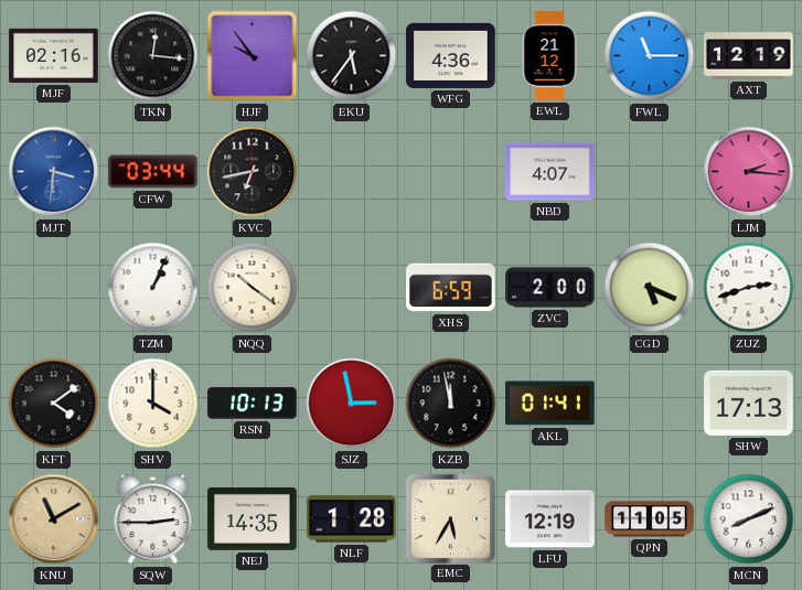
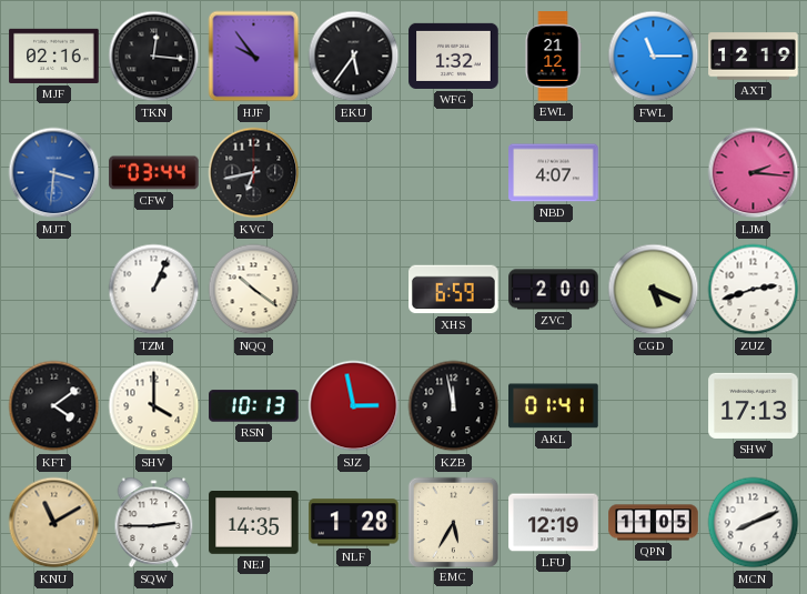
WFG: 4:36 -> 1:32 (454, 56)
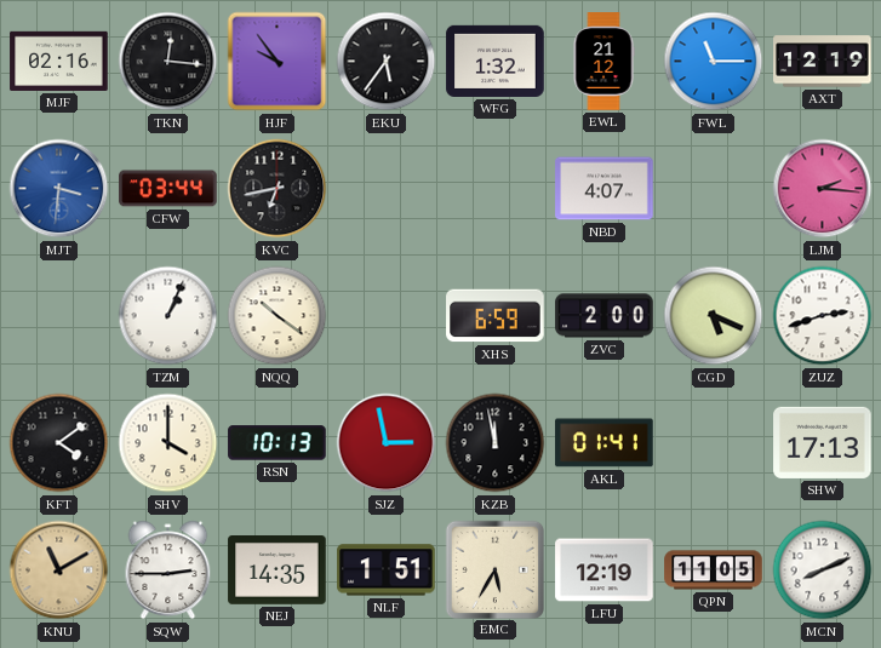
NLF: 1:28 -> 1:51 (387, 570)
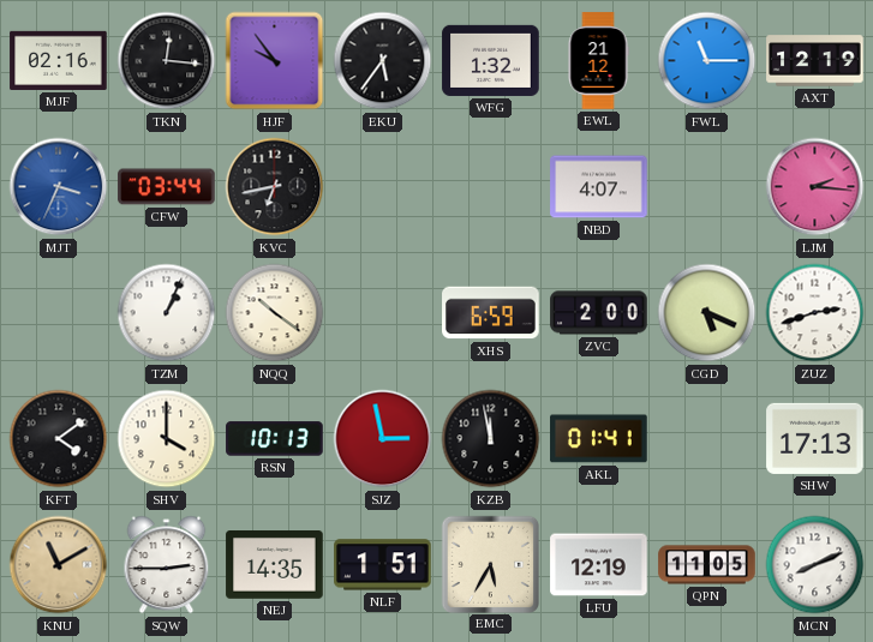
MJT: 3:31 -> 3:34 (59, 187)
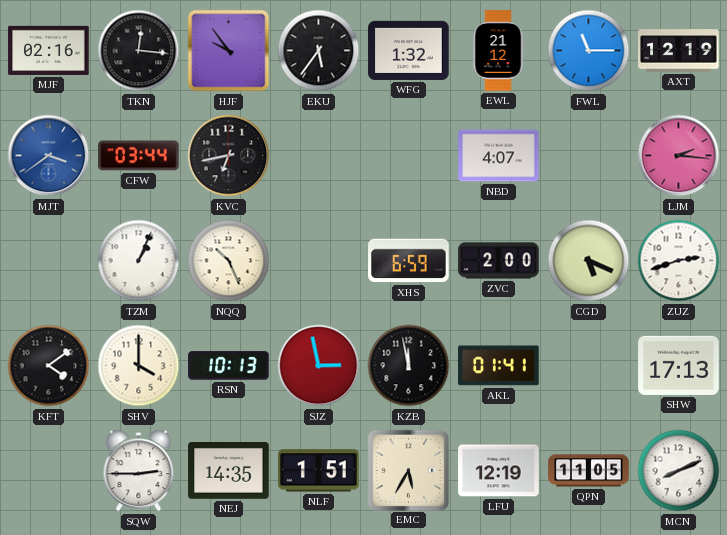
MJT: 3:34 -> 3:39 (49, 156)
NQQ: 10:21 -> 10:26 (229, 261)
KNU: 11:10 -> none (59, 565)
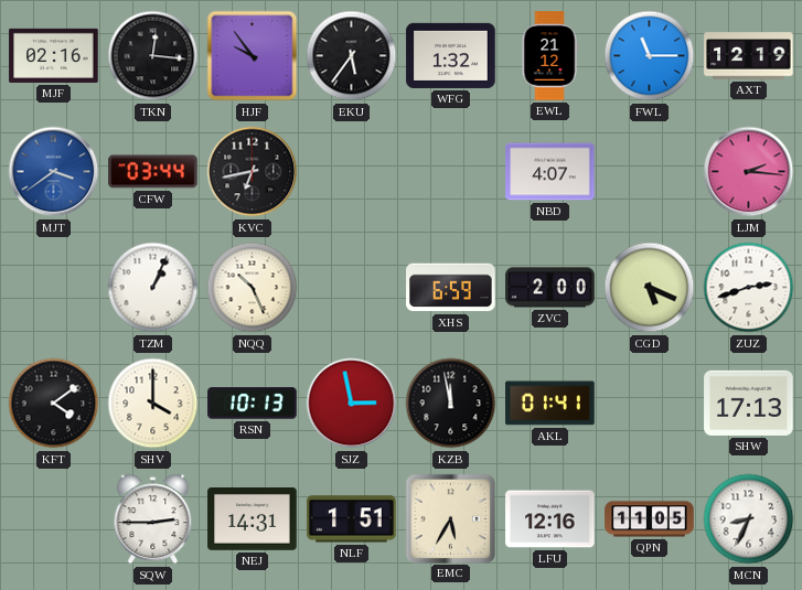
NEJ: 14:35 -> 14:31 (253, 519)
LFU: 12:19 -> 12:16 (550, 519)
MCN: 8:11 -> 8:34 (749, 519)
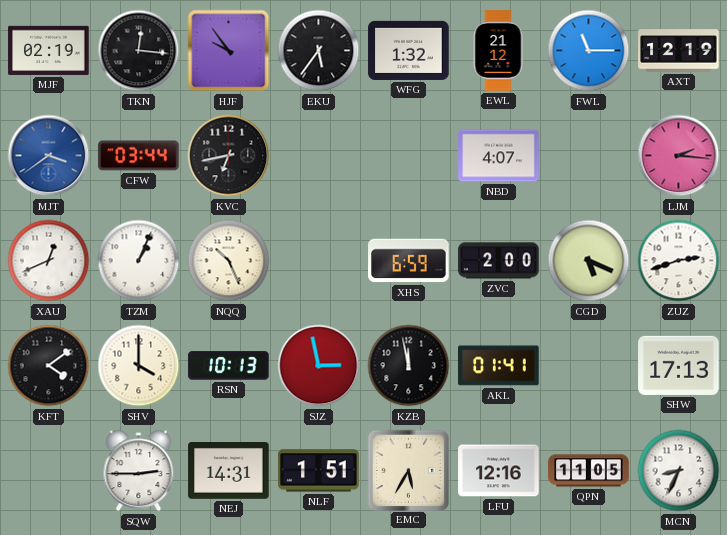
MJF: 02:16 -> 02:19 (49, 50)
XAU: none -> 12:41 (49, 261)
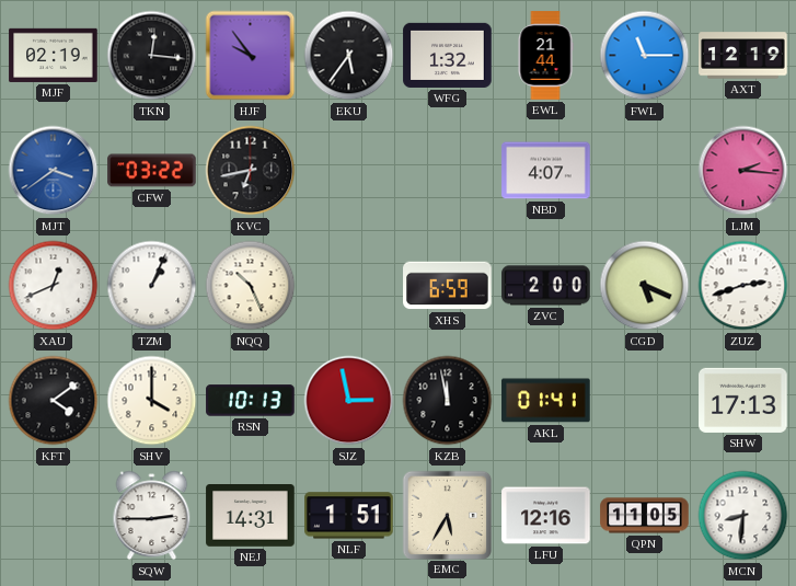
EWL: 21:12 -> 21:44 (545, 56)
CFW: 03:44 -> 03:22 (152, 171)
MCN: 8:34 -> 8:31 (743, 516)
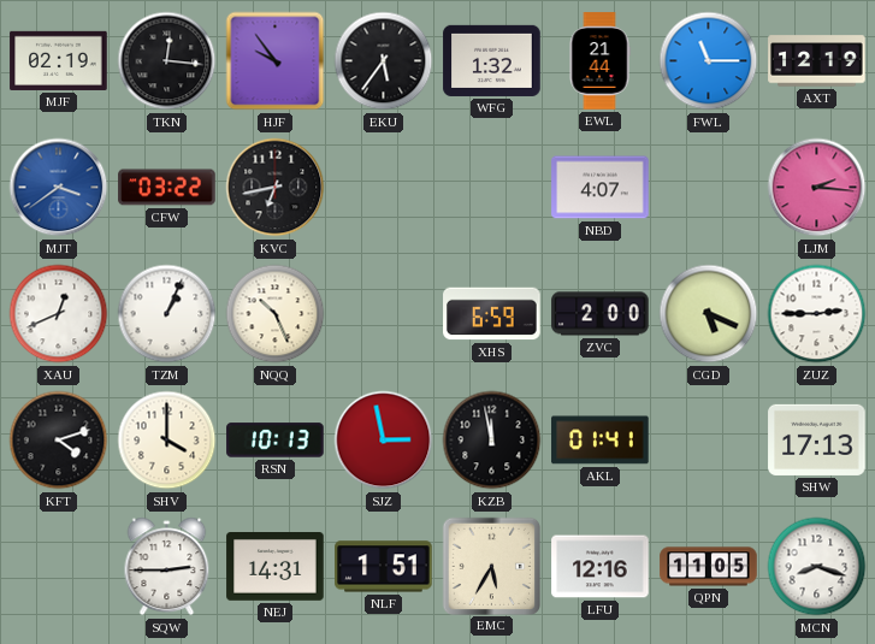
ZUZ: 2:42 -> 2:45 (817, 314)
KFT: 4:09 -> 4:12 (59, 441)
MCN: 8:31 -> 8:18 (817, 567)
